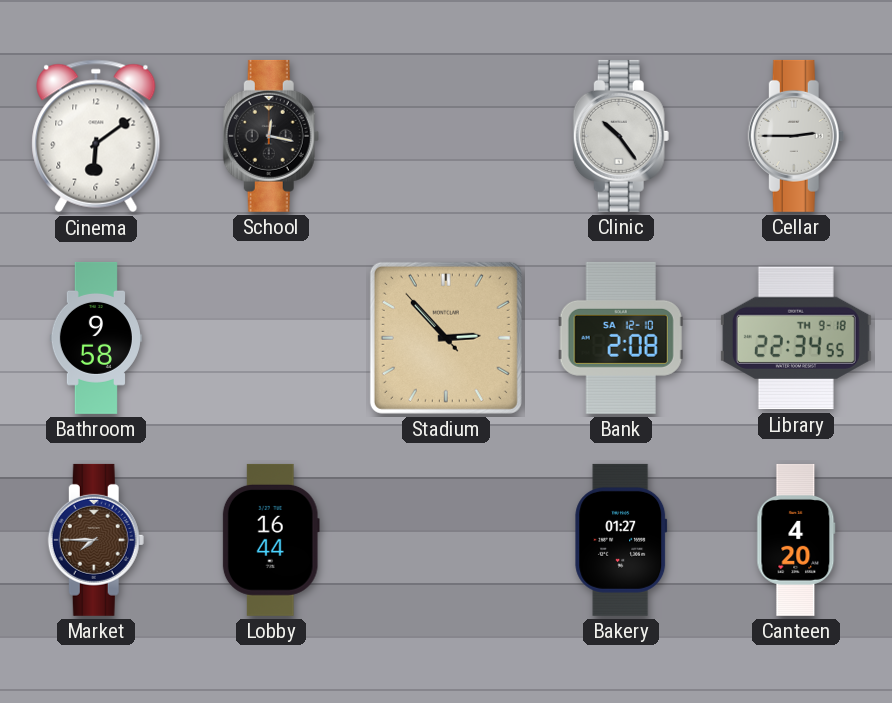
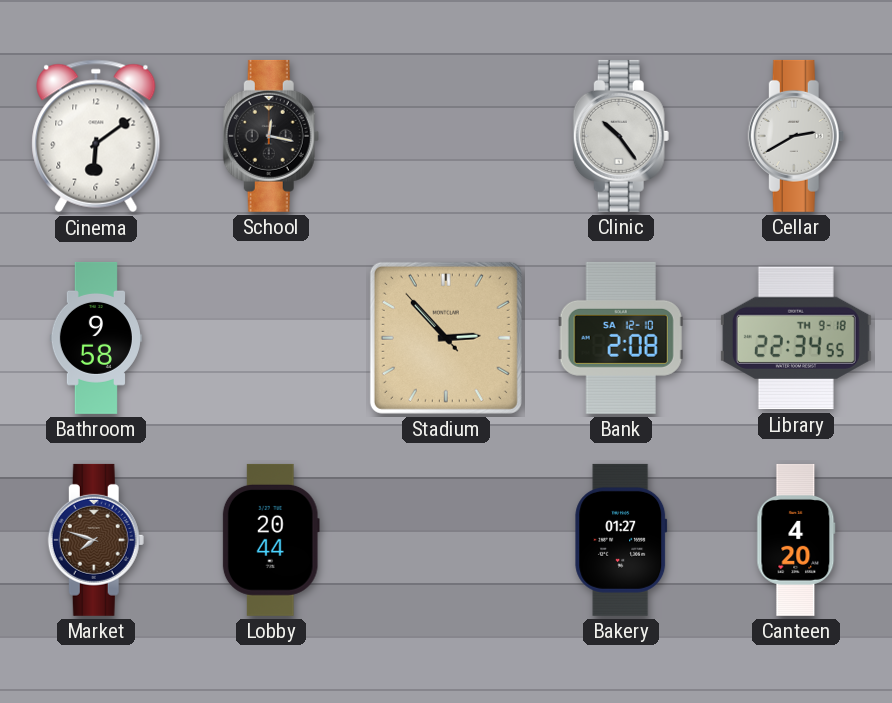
Cellar: 2:45 -> 2:40 (796, 136)
Market: 7:45 -> 7:48 (96, 540)
Lobby: 16:44 -> 20:44 (271, 540)
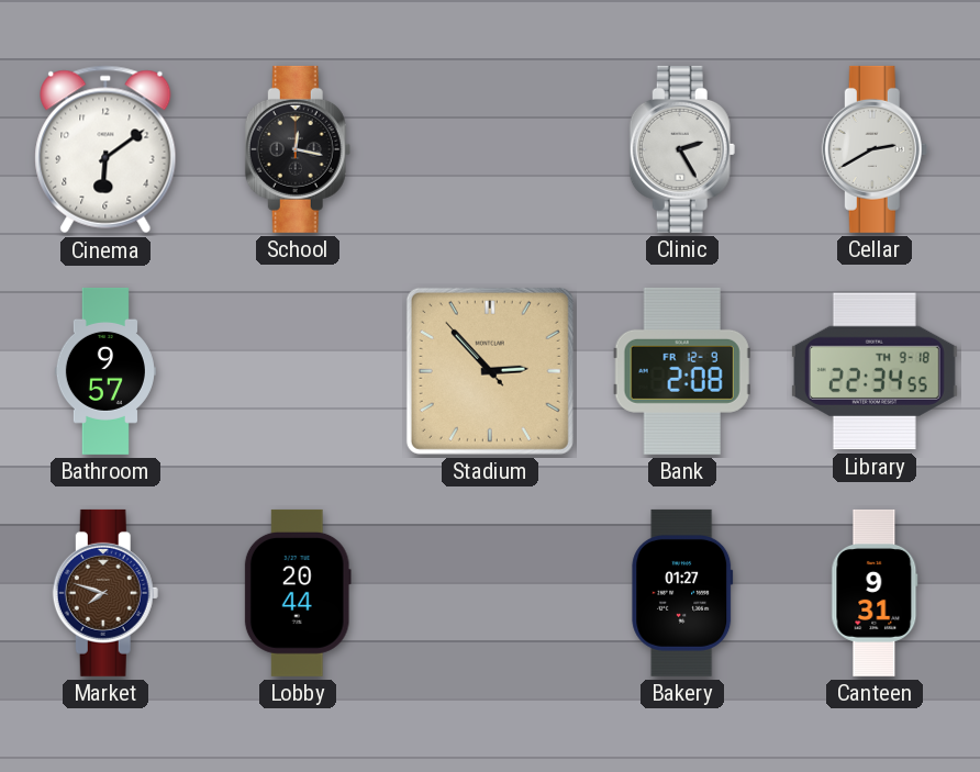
Clinic: 10:24 -> 2:25 (682, 149)
Bathroom: 9:58 -> 9:57 (105, 371)
Bank date: SA 12-10 -> FR 12-9 (682, 371)
Canteen: 4:20 -> 9:31 (875, 593)
